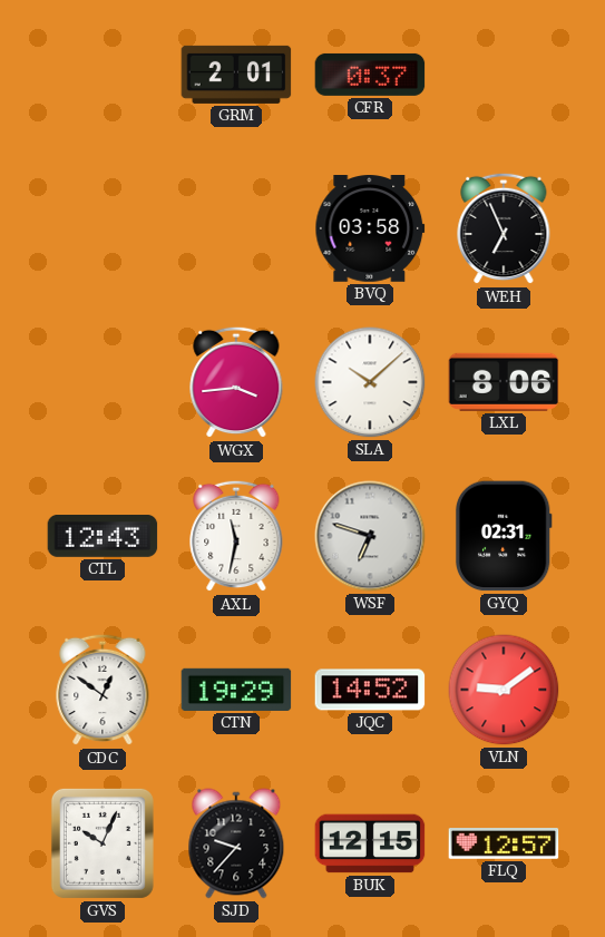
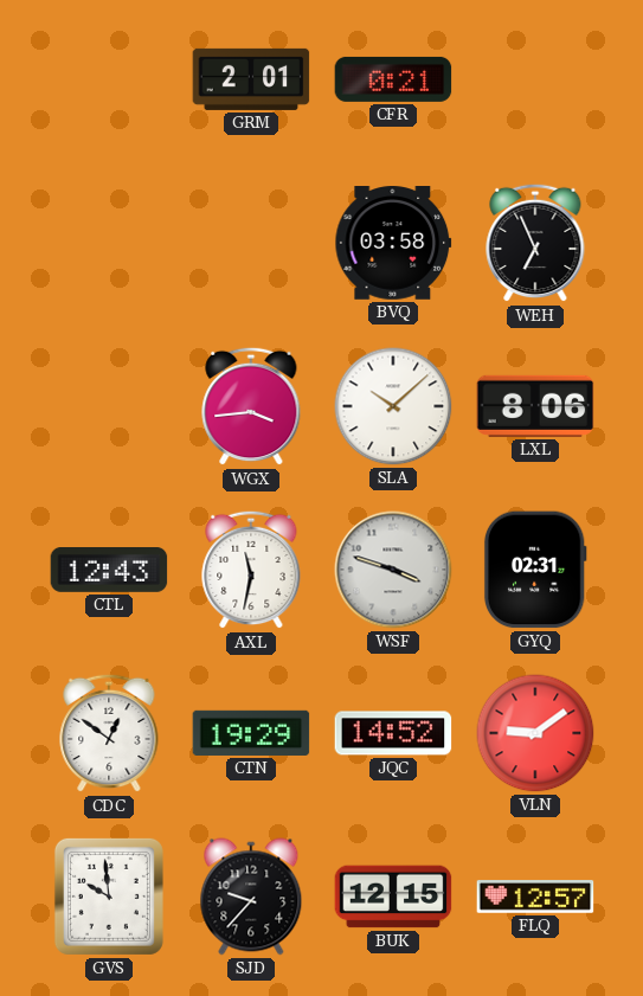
CFR: 0:37 -> 0:21 (393, 79)
WSF: 6:48 -> 3:48 (393, 570)
GVS: 10:04 -> 9:59 (109, 897)
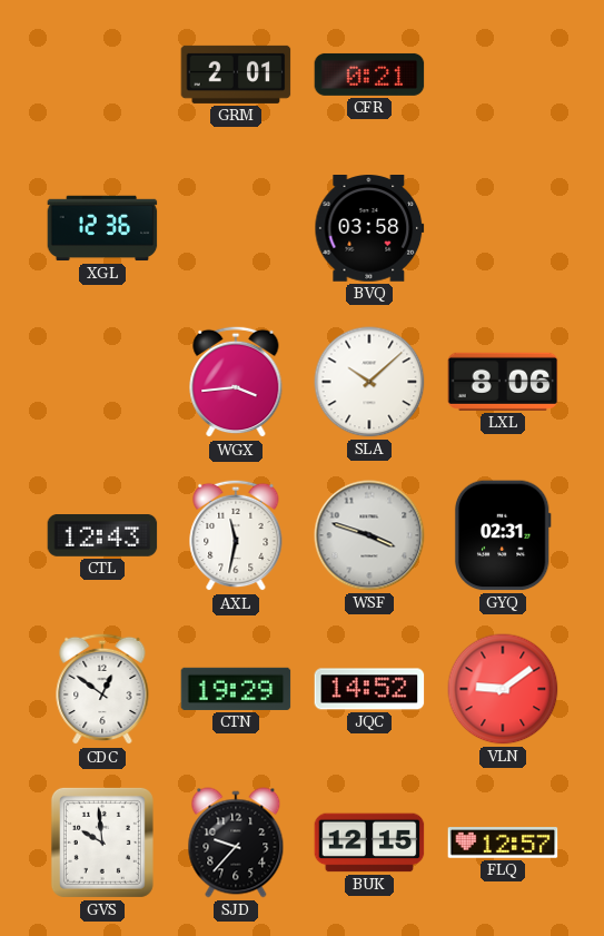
XGL: none -> 12:36 (102, 228)
WEH: 6:56 -> none (535, 243)
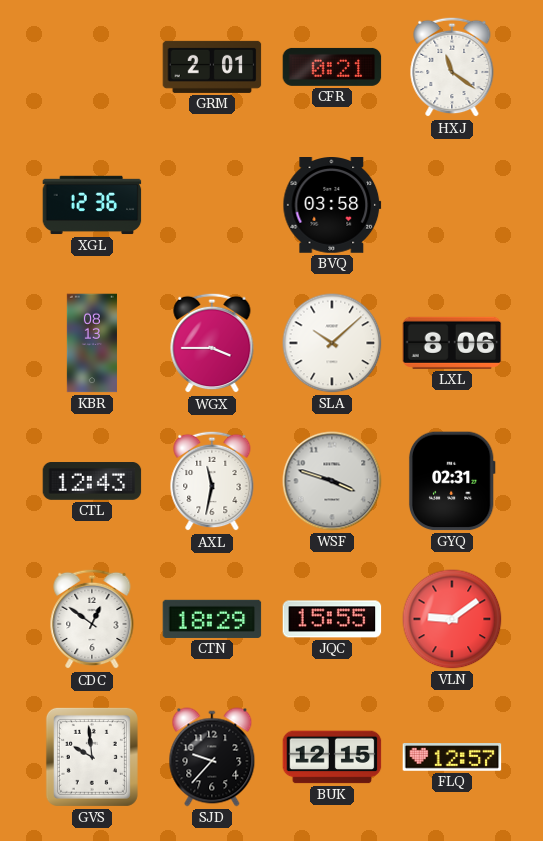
HXJ: none -> 11:21 (452, 67)
KBR: none -> 08:13 (92, 343)
WGX: 3:44 -> 3:45 (212, 343)
CTN: 19:29 -> 18:29 (212, 619)
JQC: 14:52 -> 15:55 (332, 619)
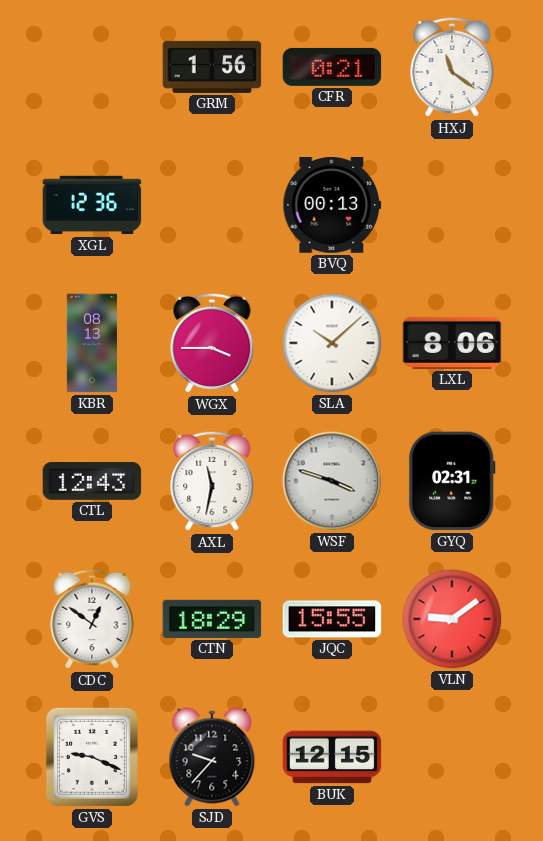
GRM: 2:01 -> 1:56 (212, 67)
BVQ: 03:58 -> 00:13 (332, 206)
GVS: 9:59 -> 9:19 (92, 757)
FLQ: 12:57 -> none (452, 757)
